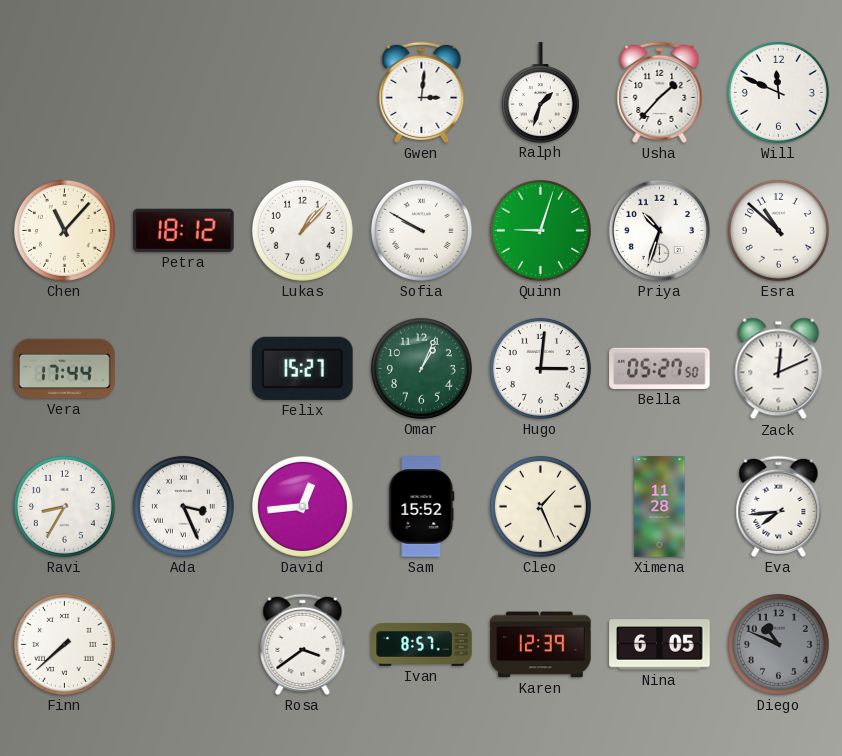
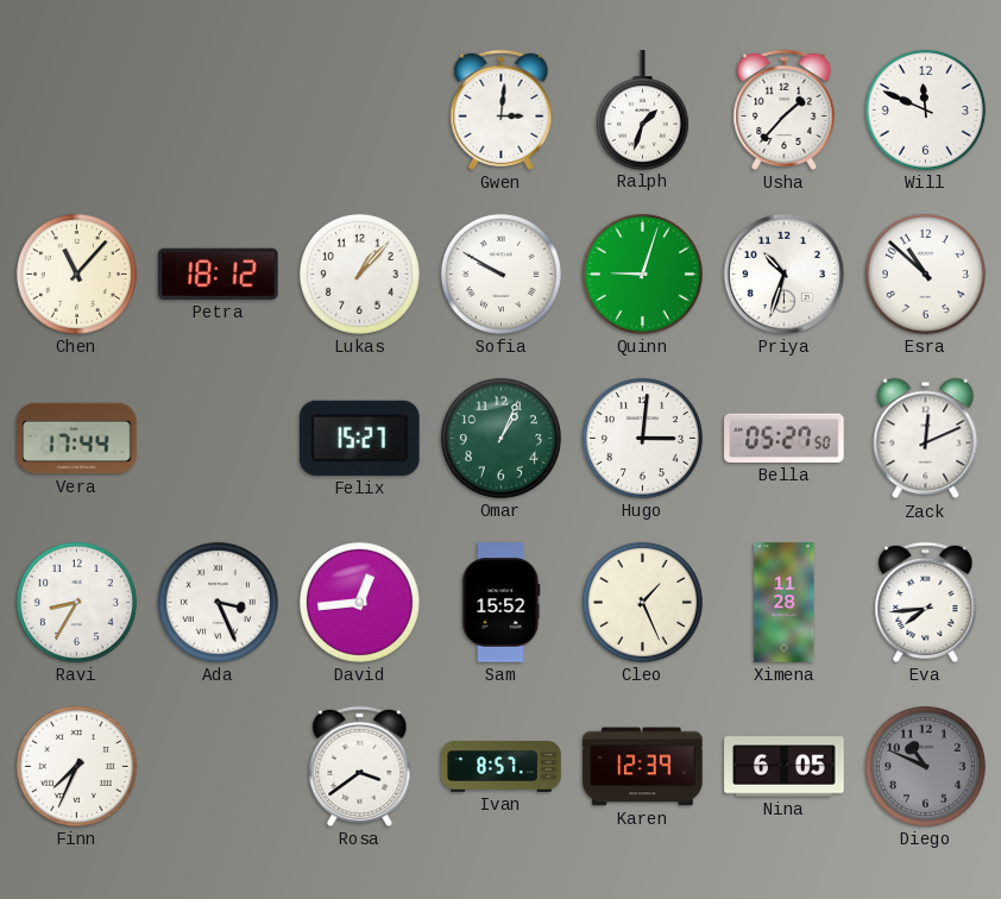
Finn: 7:38 -> 7:34 (76, 766)
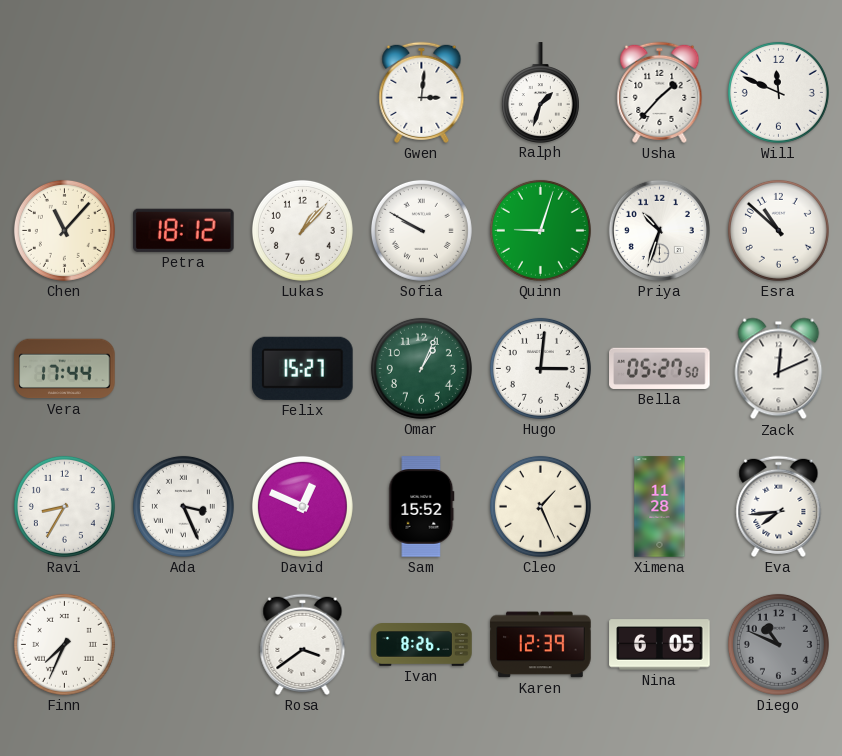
David: 12:44 -> 12:49 (302, 506)
Ivan: 8:57 -> 8:26 (422, 645)
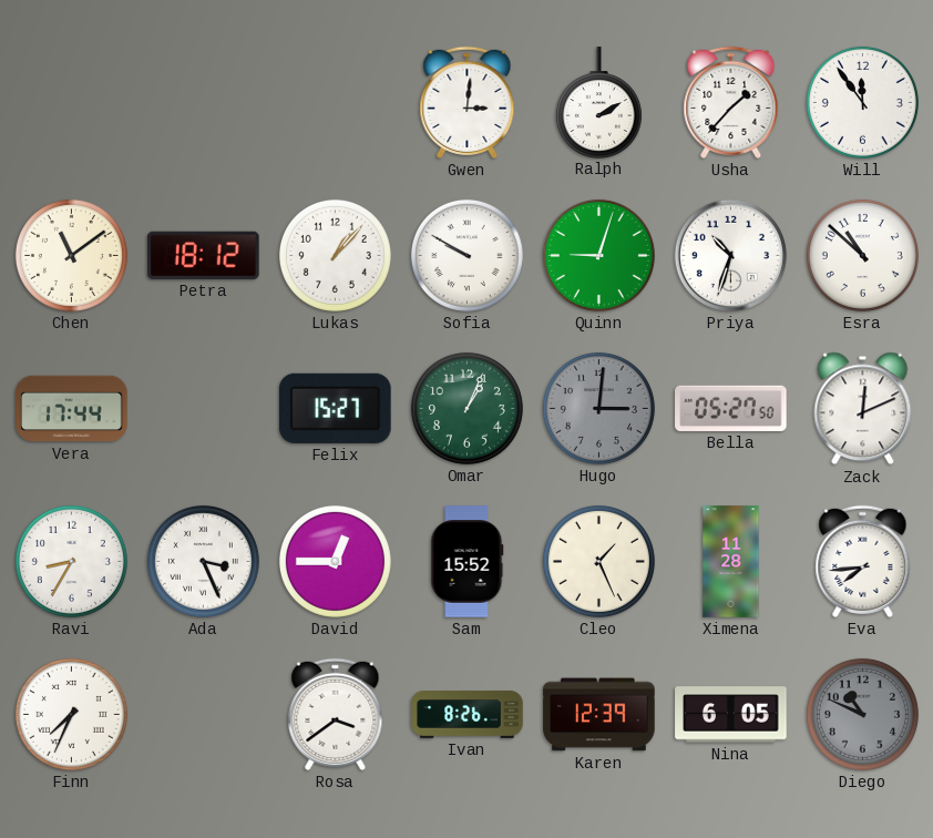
Ralph: 1:33 -> 2:10 (598, 102)
Will: 11:49 -> 11:54 (862, 102)
Chen: 11:07 -> 11:09 (71, 255)
Hugo dial: white -> grey (598, 408)
David: 12:49 -> 12:45 (335, 561)
